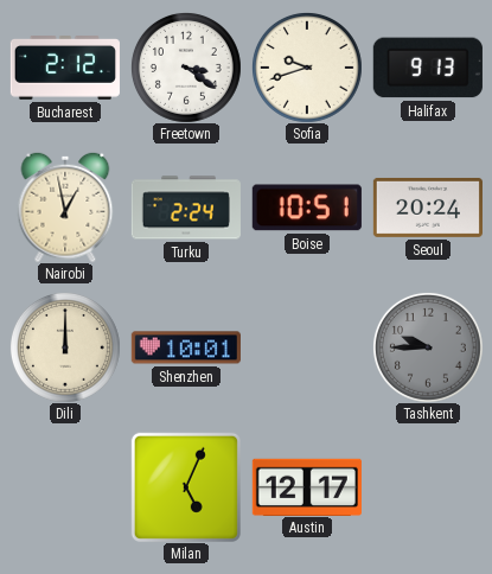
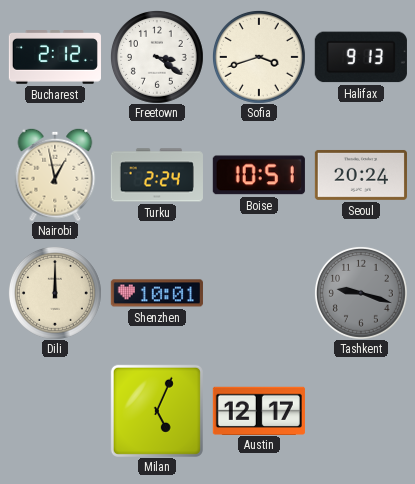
Sofia: 9:42 -> 3:42 (259, 57)
Tashkent: 9:45 -> 9:18 (361, 293)
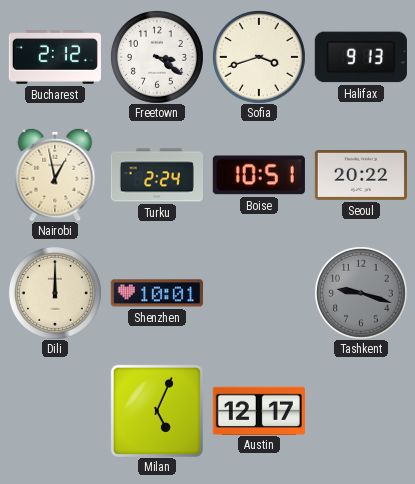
Seoul: 20:24 -> 20:22 (361, 175)
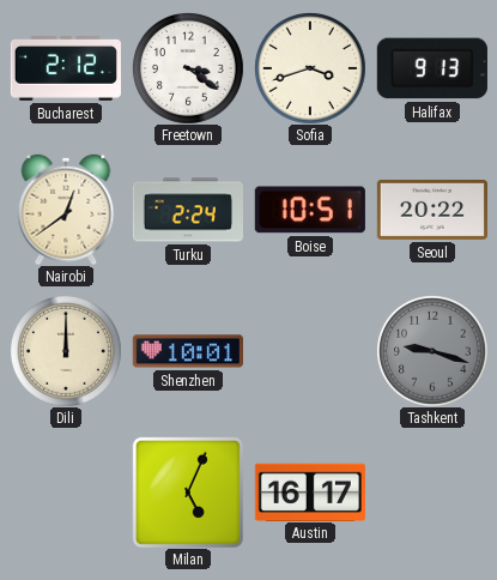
Nairobi: 12:58 -> 12:39 (66, 210)
Austin: 12:17 -> 16:17 (310, 491)
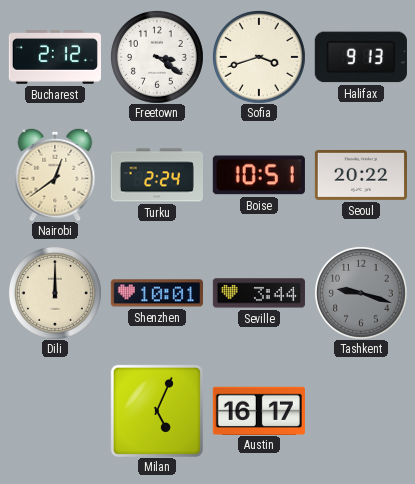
Seville: none -> 3:44 (259, 293)
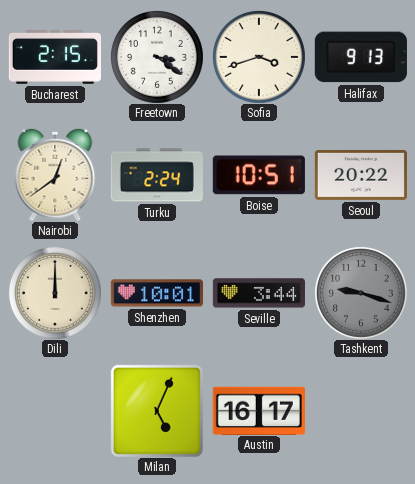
Bucharest: 2:12 -> 2:15 (55, 58)
